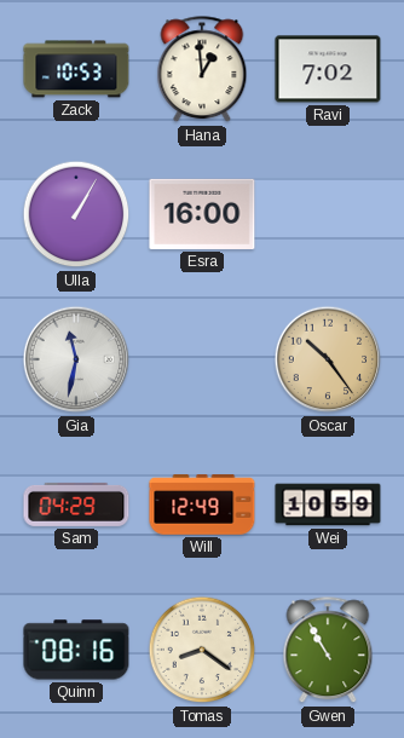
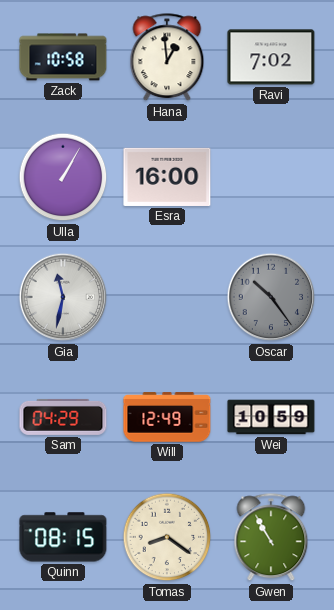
Zack: 10:53 -> 10:58 (63, 57)
Oscar dial: champagne -> grey (271, 297)
Quinn: 08:16 -> 08:15 (63, 537)
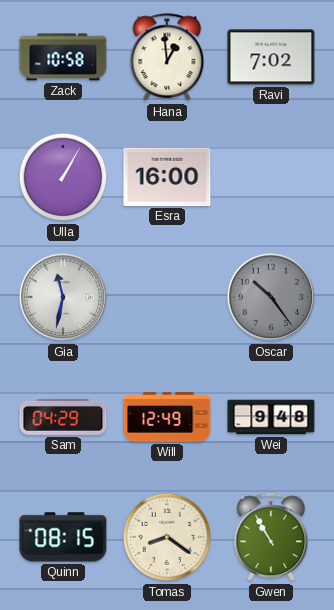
Wei: 10:59 -> 9:48 (271, 417)
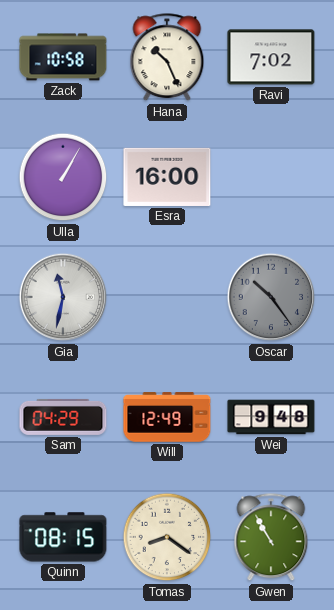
Hana: 12:59 -> 10:26 (167, 58)
